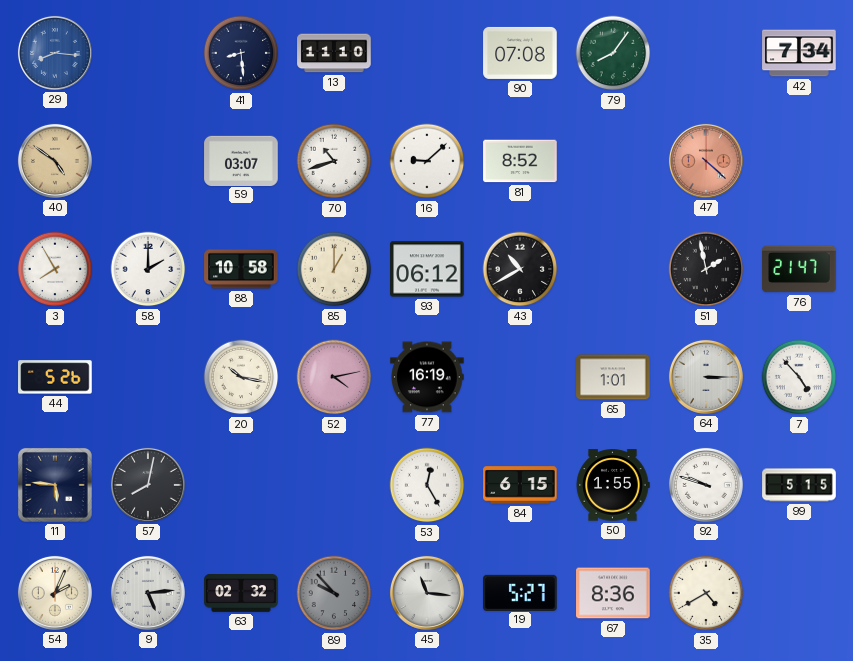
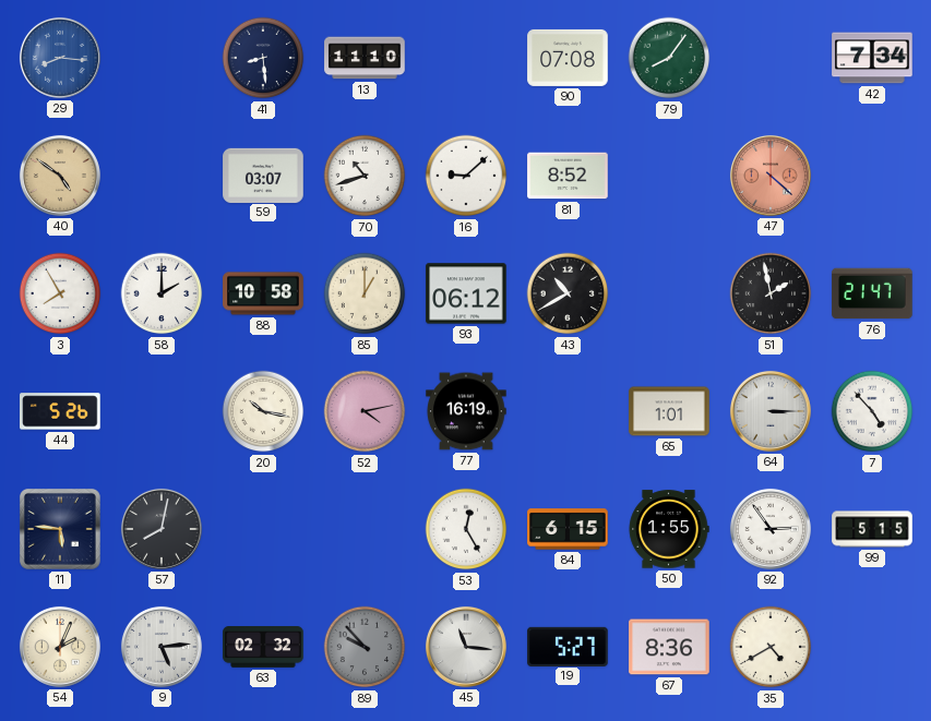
92: 9:48 -> 2:54 (771, 529)
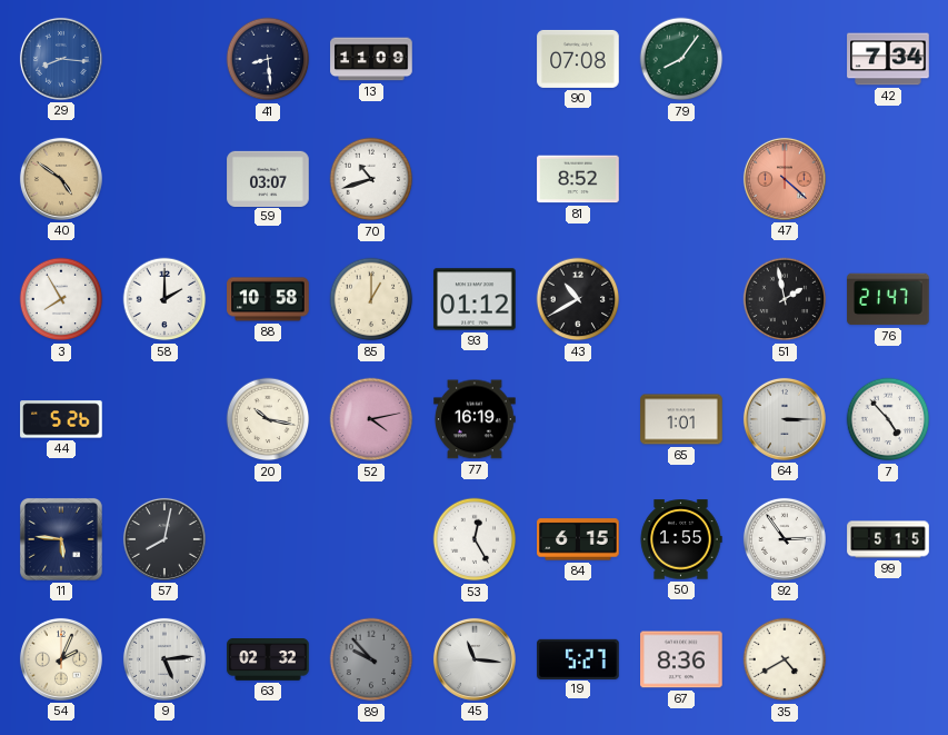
13: 11:10 -> 11:09 (371, 59)
16: 9:08 -> none (466, 176)
93: 06:12 -> 01:12 (475, 299)
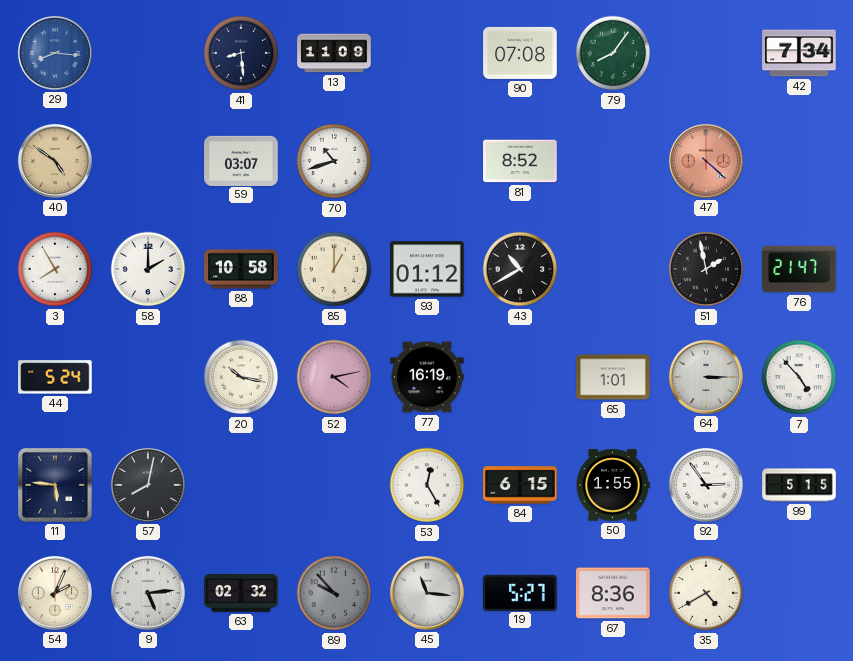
44: 5:26 -> 5:24 (55, 377)
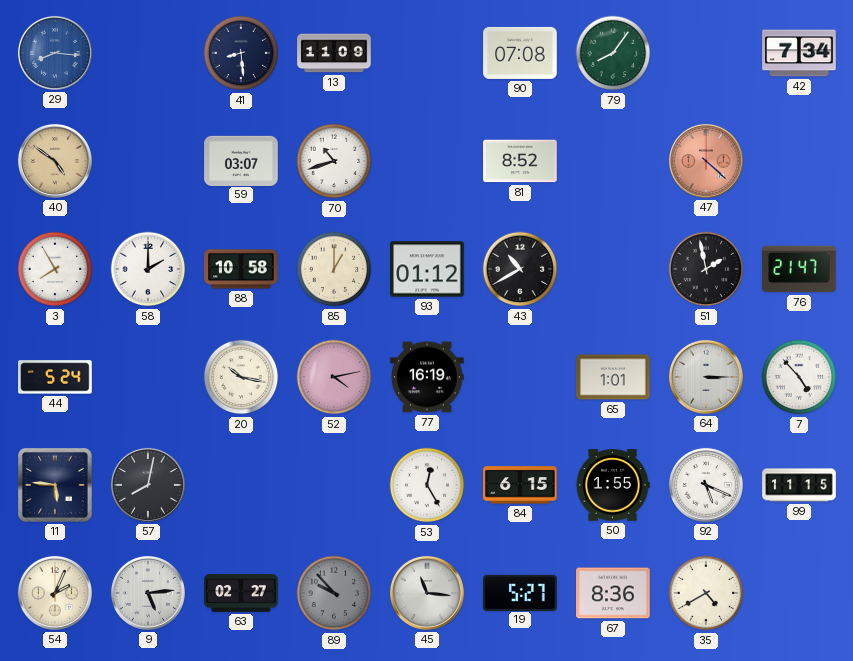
92: 2:54 -> 5:19 (706, 485)
99: 5:15 -> 11:15 (799, 485)
63: 02:32 -> 02:27 (241, 594)
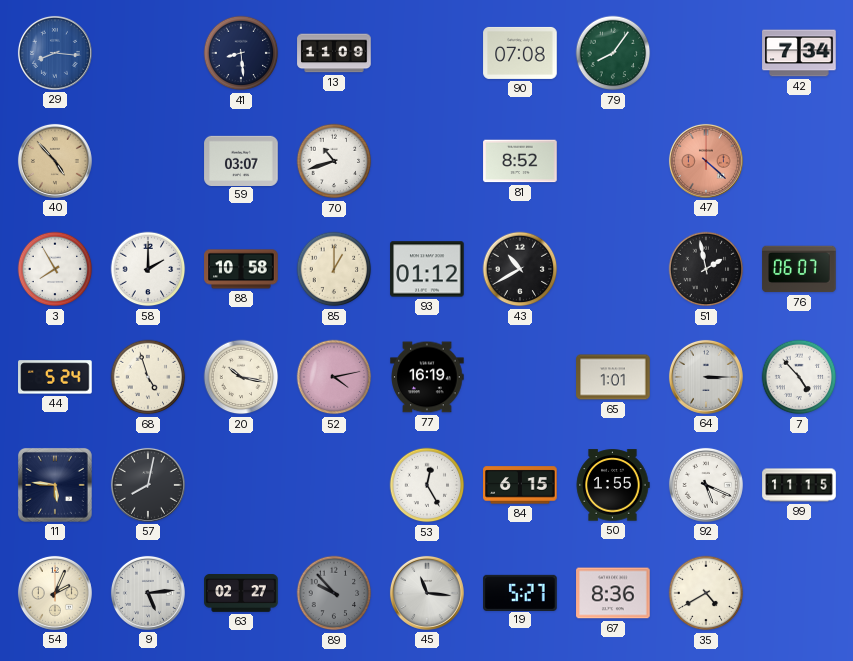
40: 4:51 -> 4:53 (55, 161)
76: 21:47 -> 06:07 (799, 269)
68: none -> 4:57 (148, 377)
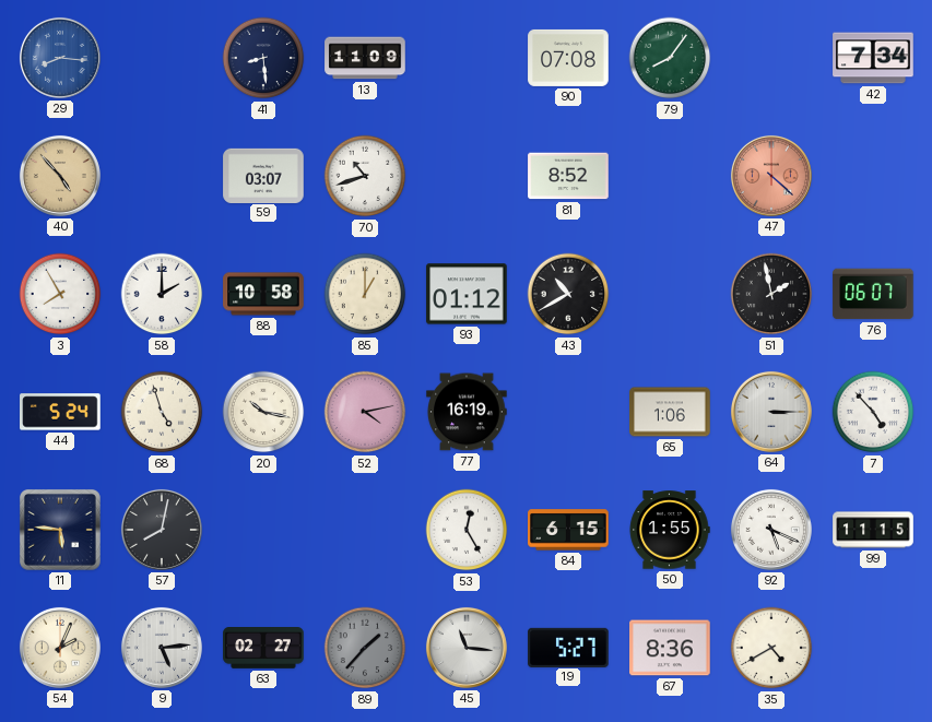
65: 1:01 -> 1:06 (670, 412)
89: 9:53 -> 1:37 (365, 648)
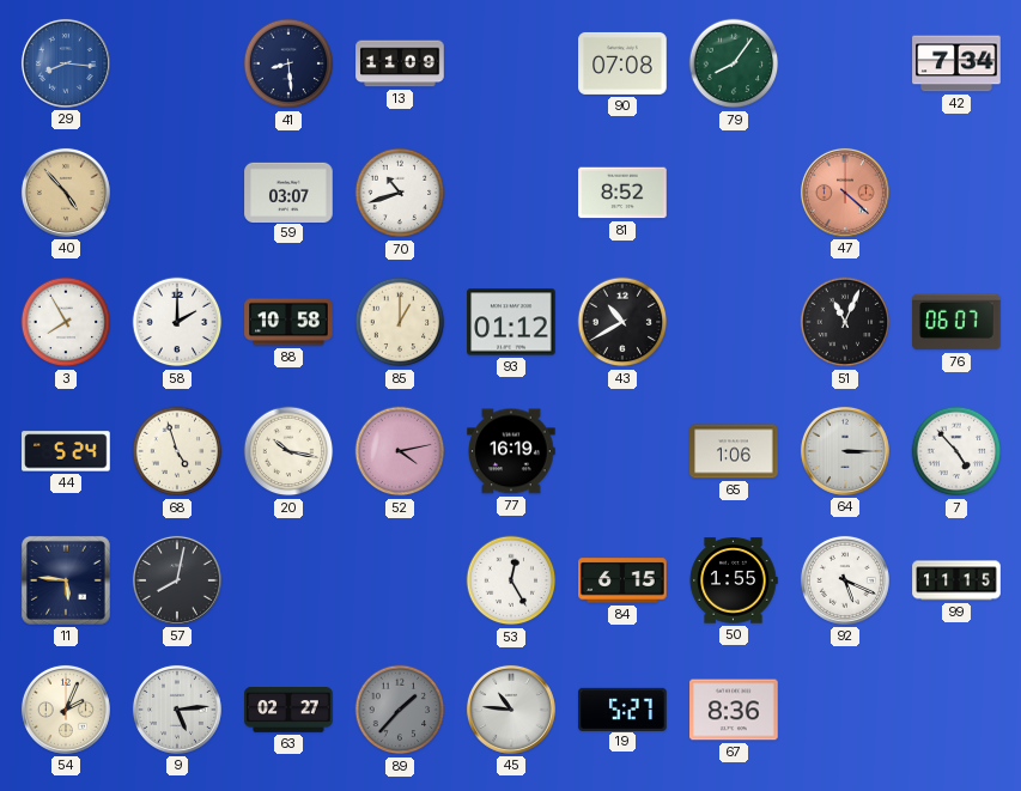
51: 1:58 -> 11:04 (845, 322)
45: 11:16 -> 10:46 (511, 710)
35: 4:40 -> none (771, 648)
